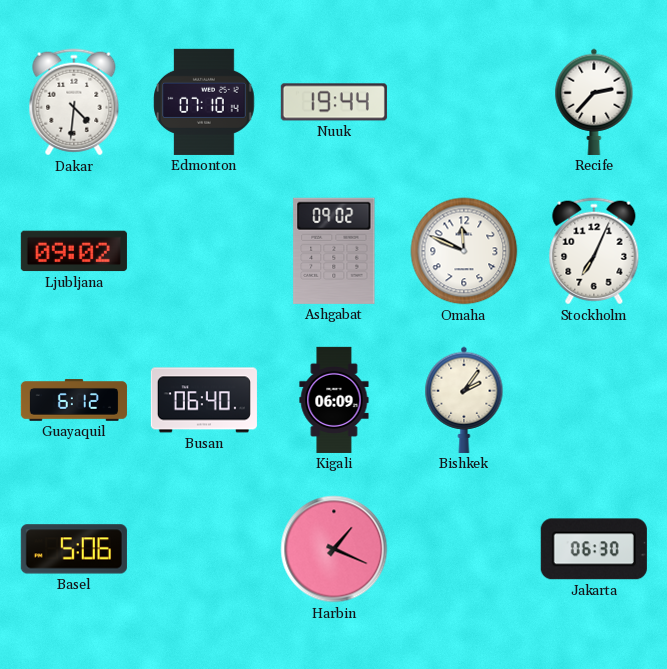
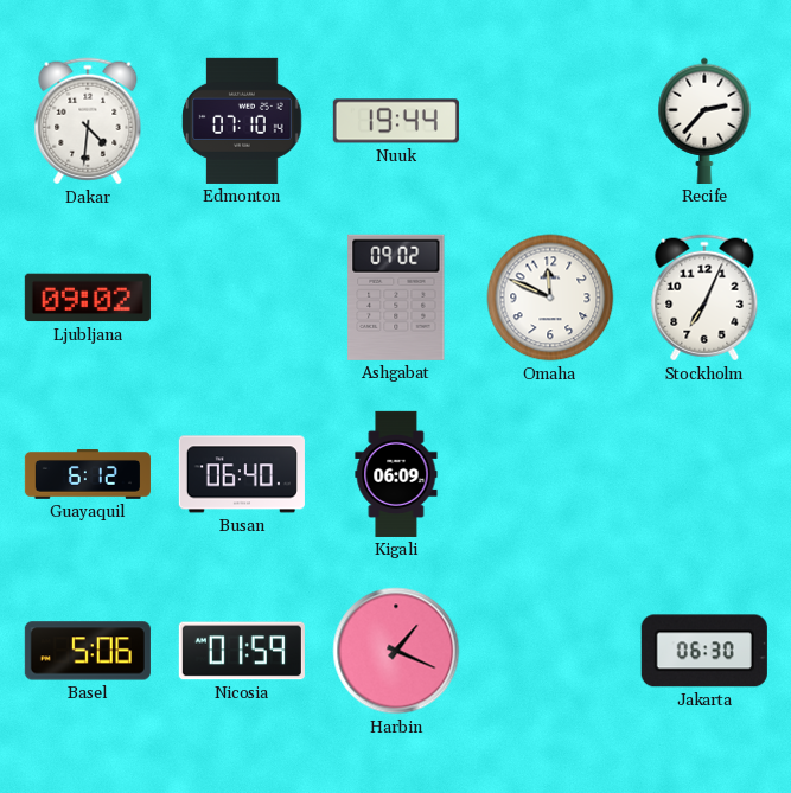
Bishkek: 2:06 -> none (464, 400)
Nicosia: none -> 01:59 (242, 651)
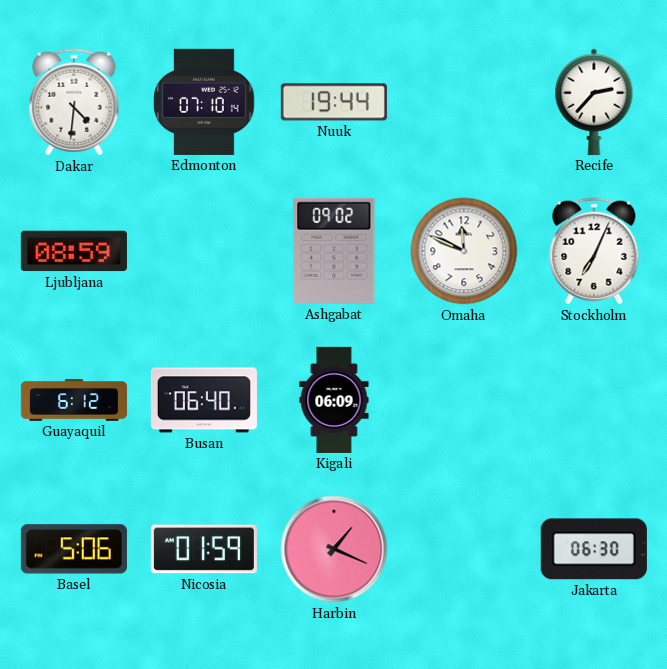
Ljubljana: 09:02 -> 08:59 (74, 251)
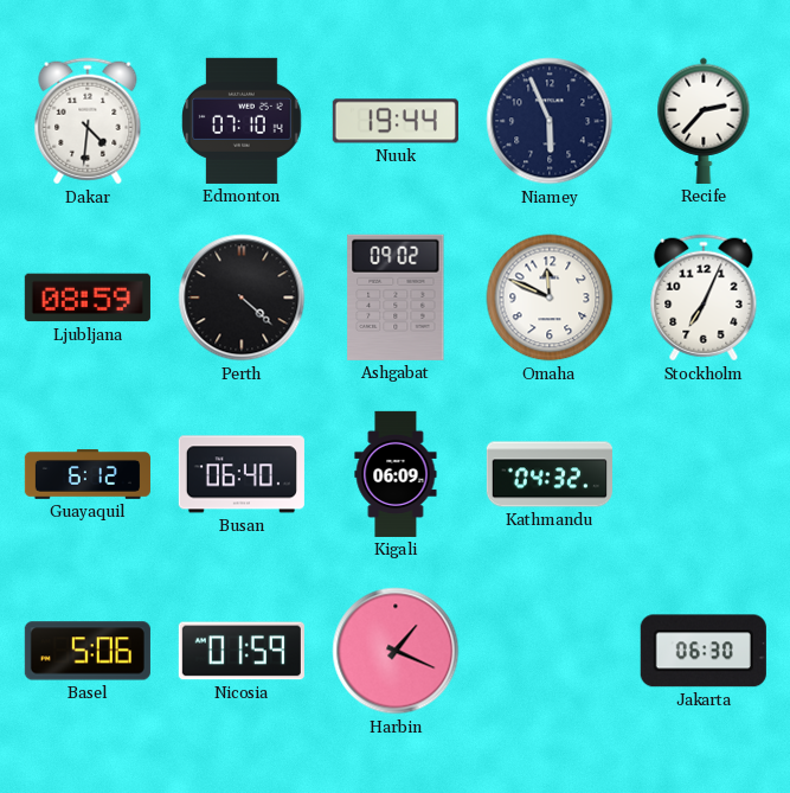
Niamey: none -> 5:56 (550, 121)
Perth: none -> 4:22 (242, 298)
Kathmandu: none -> 04:32 (550, 474)
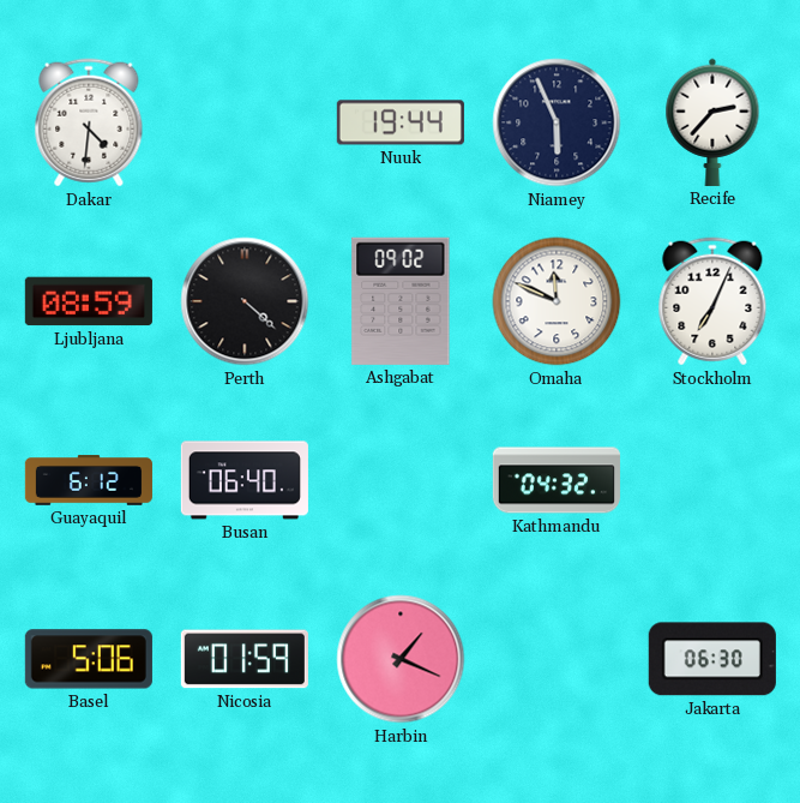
Edmonton: 07:10 -> none (242, 121)
Kigali: 06:09 -> none (396, 474)
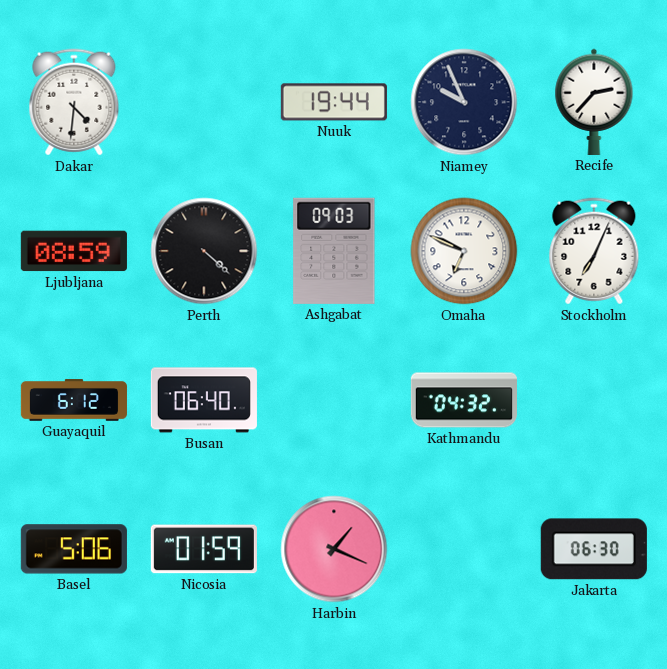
Niamey: 5:56 -> 9:56 (464, 102)
Ashgabat: 09:02 -> 09:03 (334, 251)
Omaha: 11:49 -> 6:49 (464, 251)
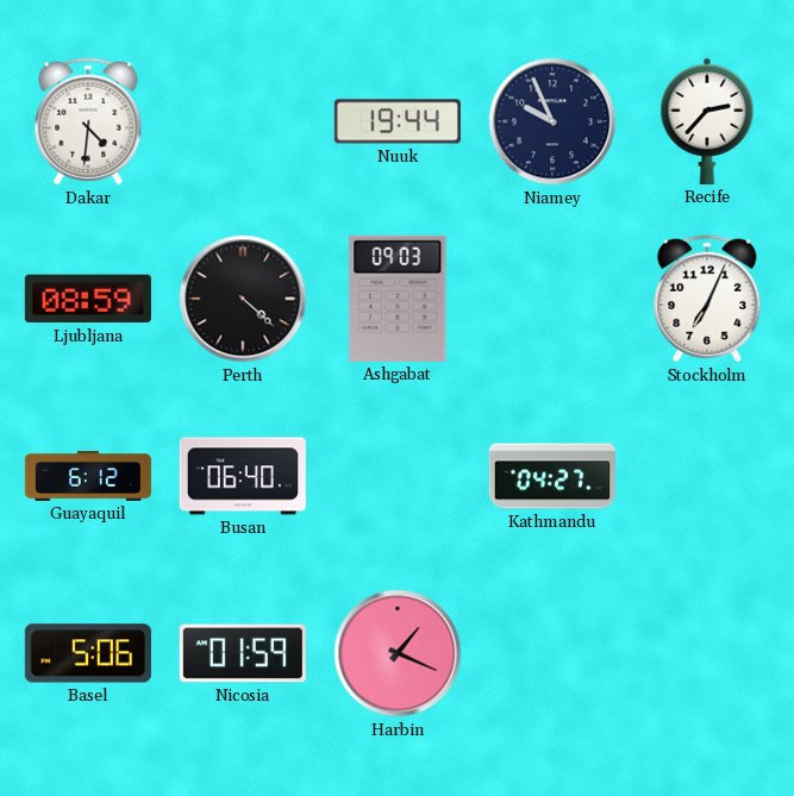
Omaha: 6:49 -> none (464, 251)
Kathmandu: 04:32 -> 04:27 (552, 476)
Jakarta: 06:30 -> none (594, 549)
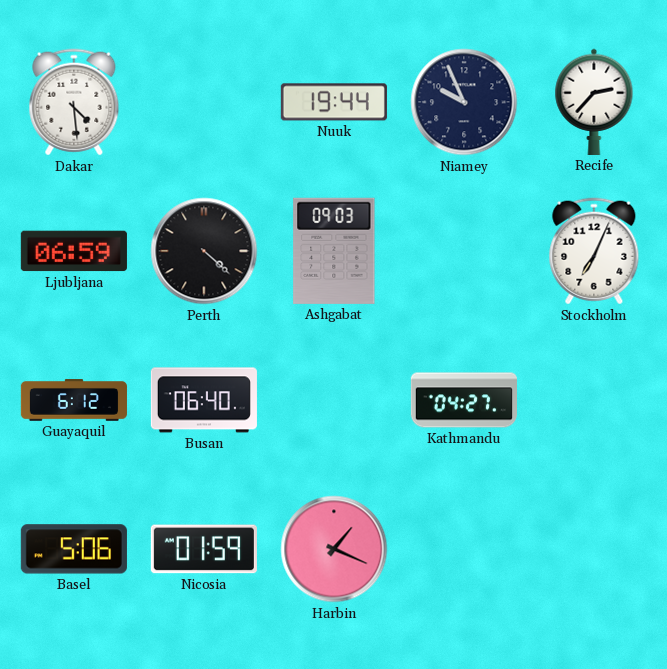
Dakar: 4:31 -> 4:29 (74, 102)
Ljubljana: 08:59 -> 06:59 (74, 251)
